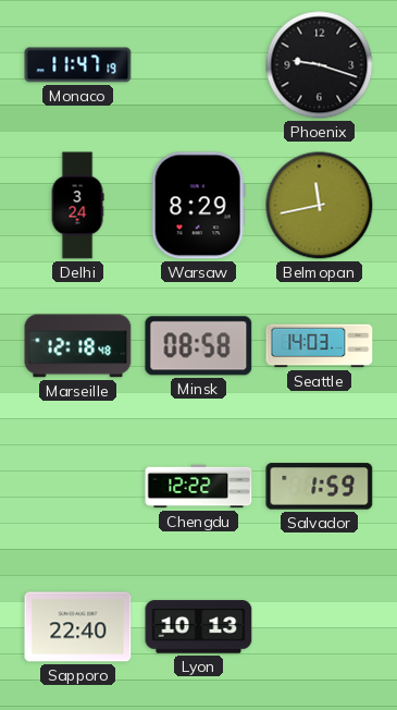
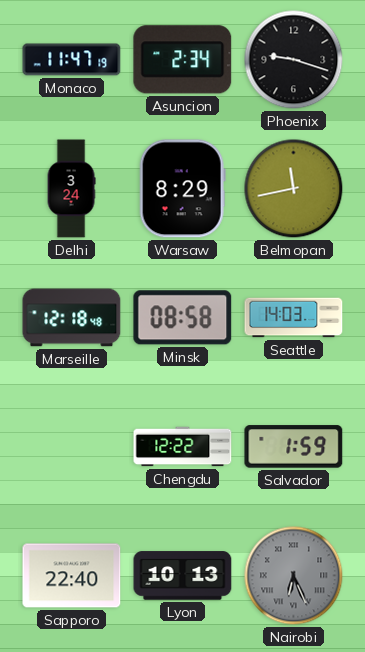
Asuncion: none -> 2:34 (183, 60)
Nairobi: none -> 6:26 (294, 576)
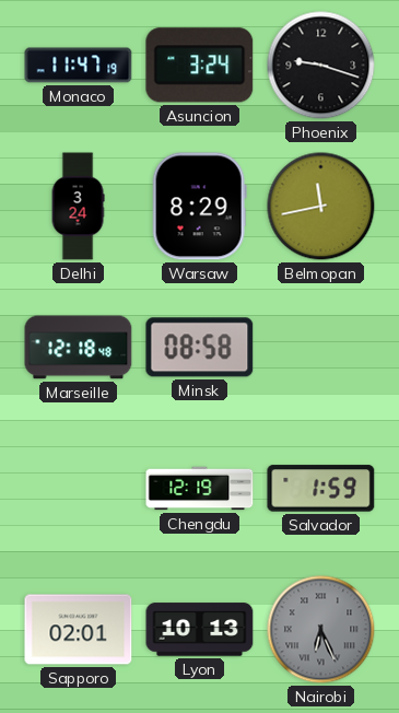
Asuncion: 2:34 -> 3:24 (200, 66)
Seattle: 14:03 -> none (294, 318)
Chengdu: 12:22 -> 12:19 (200, 489)
Sapporo: 22:40 -> 02:01 (79, 630)
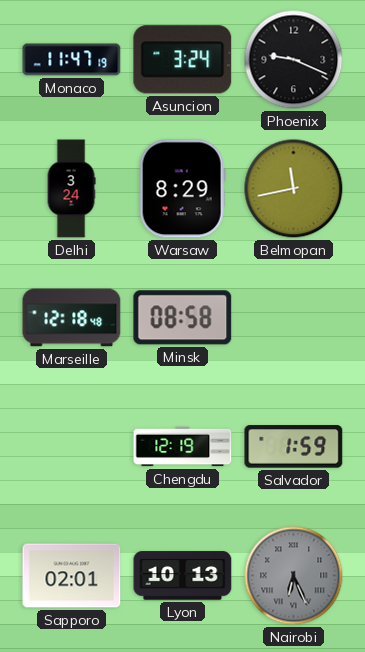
Phoenix: 9:18 -> 9:19 (294, 60)
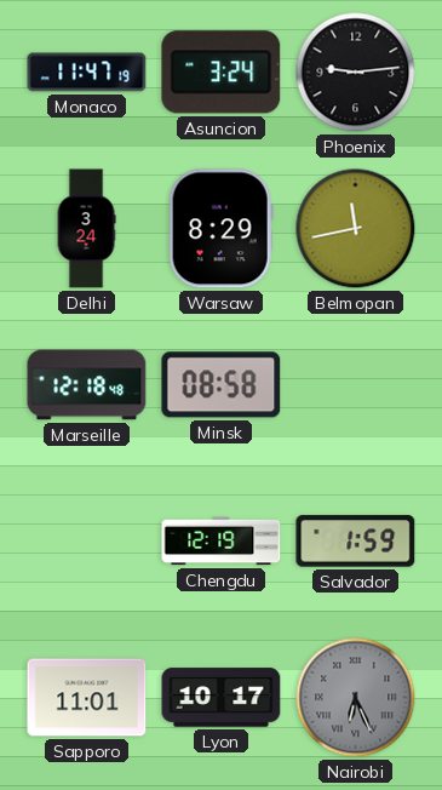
Phoenix: 9:19 -> 9:14 (356, 73)
Sapporo: 02:01 -> 11:01 (87, 698)
Lyon: 10:13 -> 10:17 (222, 698)
